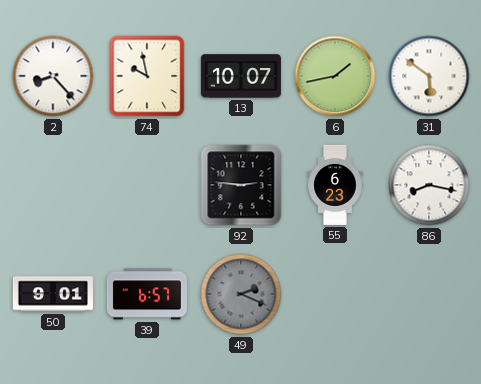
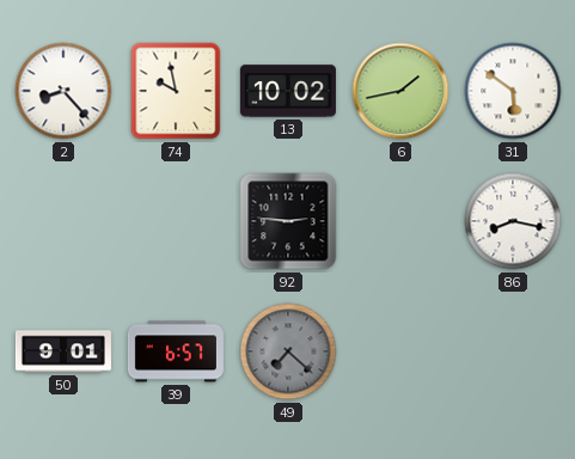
13: 10:07 -> 10:02 (288, 91)
55: 6:23 -> none (335, 185)
49: 2:19 -> 7:22 (288, 351)
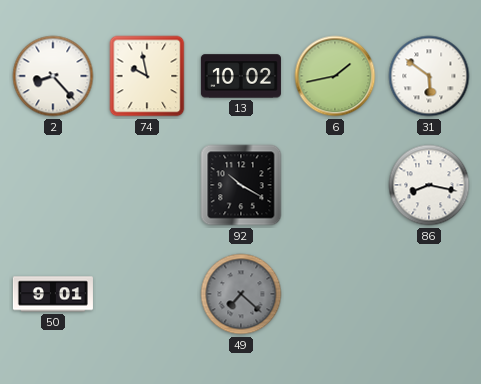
92: 2:46 -> 10:20 (241, 185)
39: 6:57 -> none (176, 351)
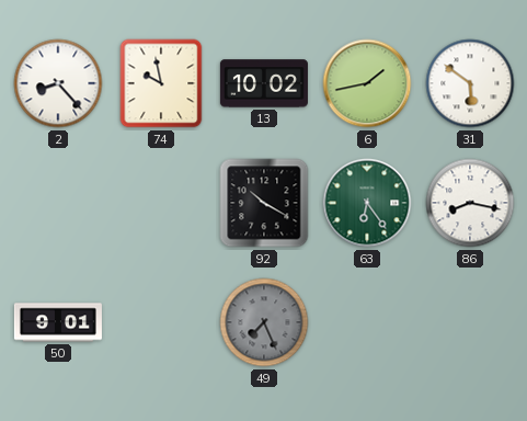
63: none -> 6:24 (367, 203)
49: 7:22 -> 7:26 (264, 322)
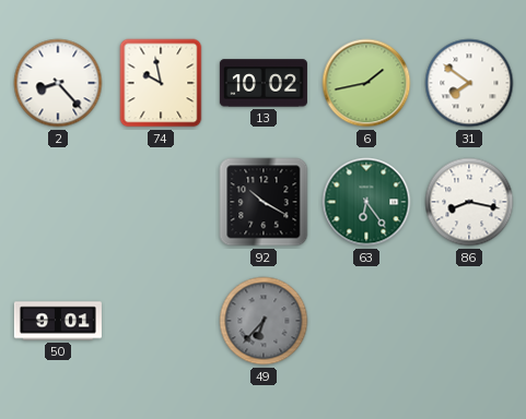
31: 5:51 -> 7:51 (469, 83)
49: 7:26 -> 6:37 (264, 321)
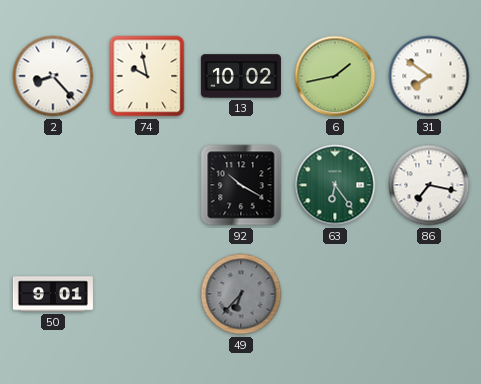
86: 8:17 -> 7:17 (429, 185)
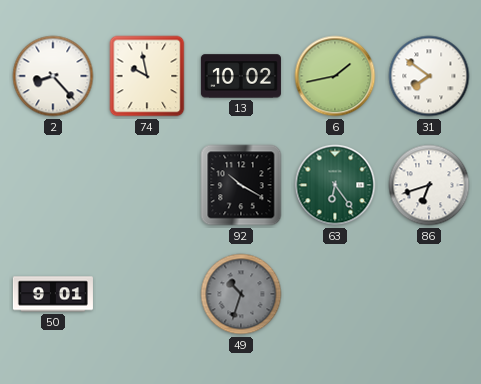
86: 7:17 -> 6:42 (429, 185)
49: 6:37 -> 10:33 (241, 294)
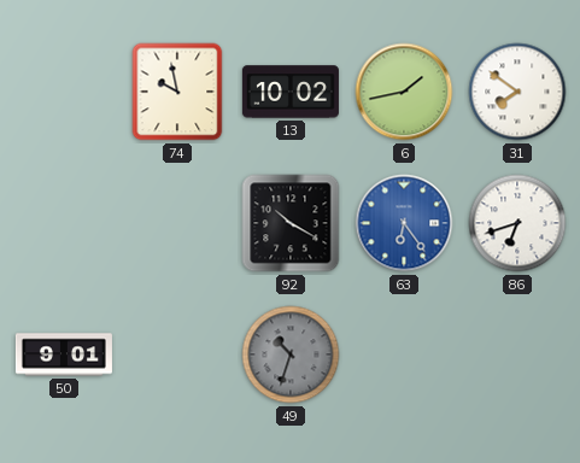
2: 8:23 -> none (53, 76)
63 dial: green -> blue (404, 223)
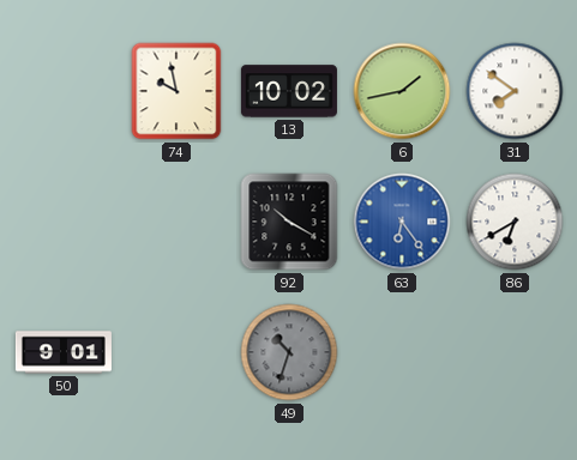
86: 6:42 -> 6:40 (515, 222)
